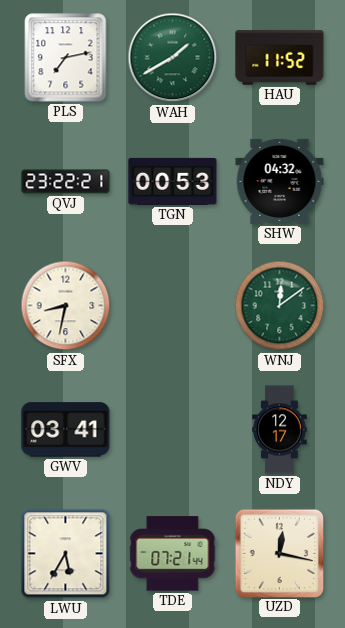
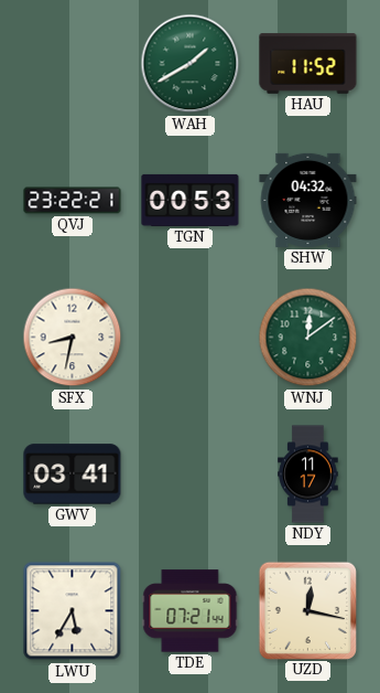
PLS: 7:13 -> none (66, 58)
NDY: 12:17 -> 11:17 (308, 475)
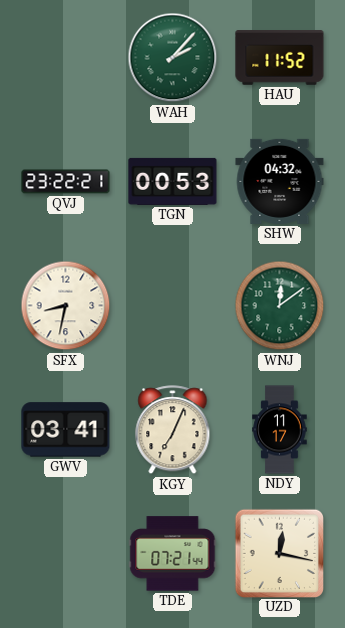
WAH: 1:40 -> 2:07 (173, 58)
KGY: none -> 7:04 (173, 430)
LWU: 5:35 -> none (73, 611)
